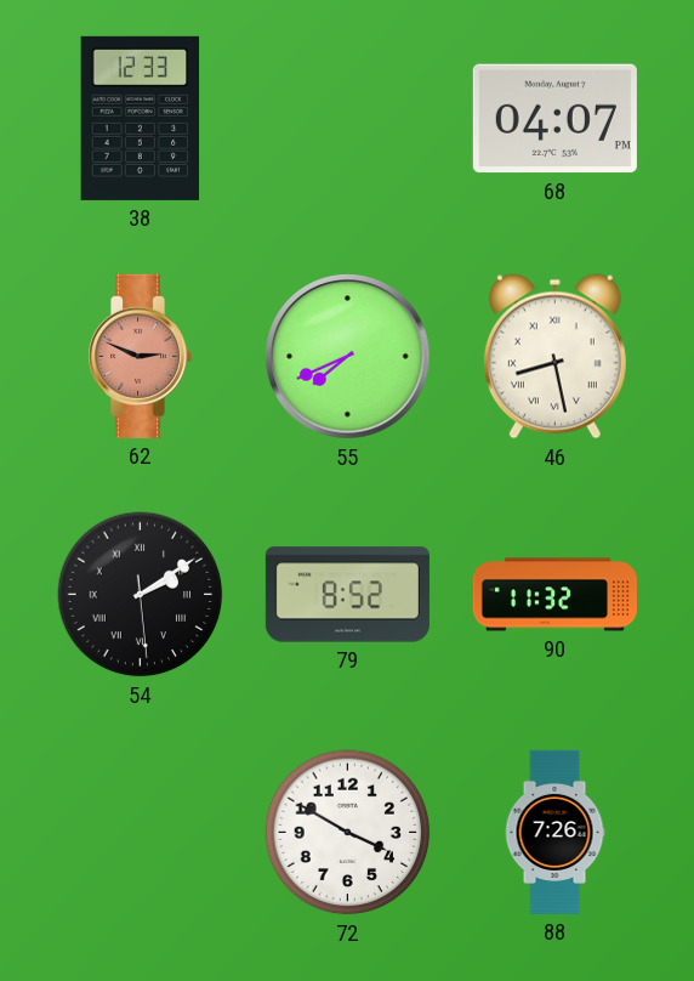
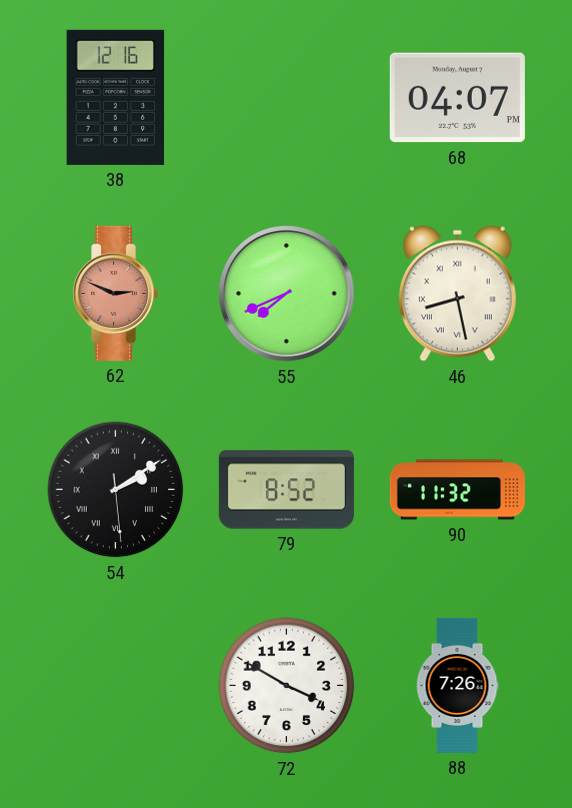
38: 12:33 -> 12:16 (116, 97)
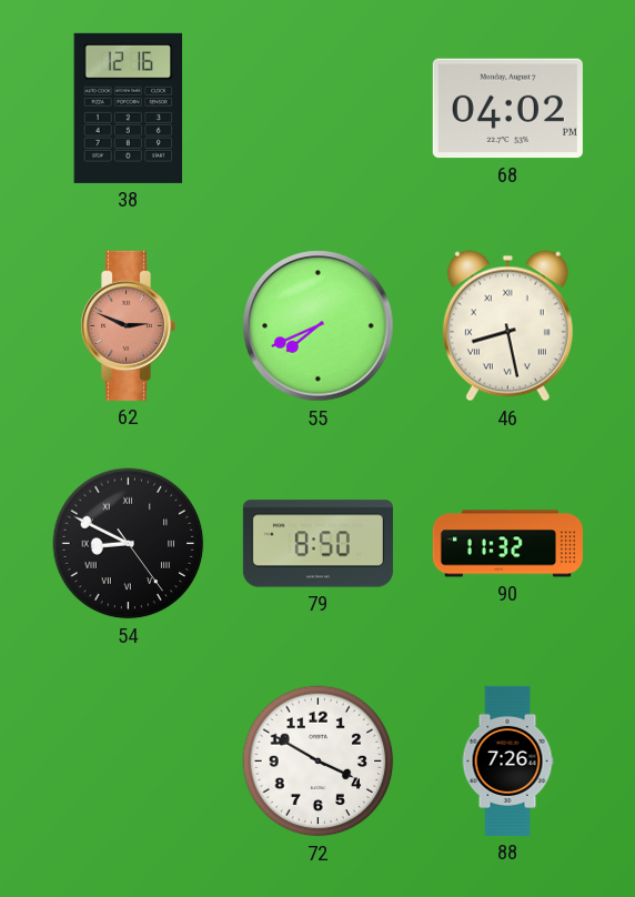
68: 04:07 -> 04:02 (507, 109)
54: 2:09 -> 8:49 (129, 544)
79: 8:52 -> 8:50 (317, 544)
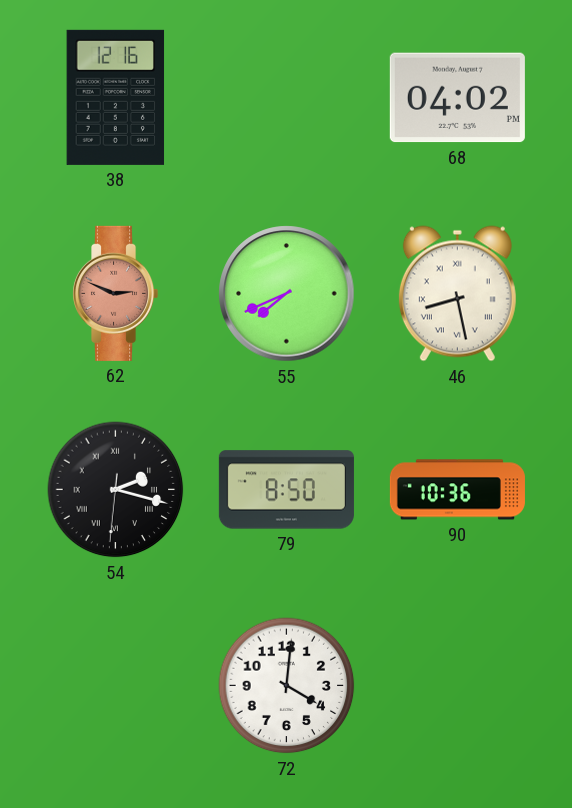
54: 8:49 -> 2:17 (116, 490)
90: 11:32 -> 10:36 (457, 490)
72: 3:50 -> 4:01 (287, 686)
88: 7:26 -> none (507, 760)
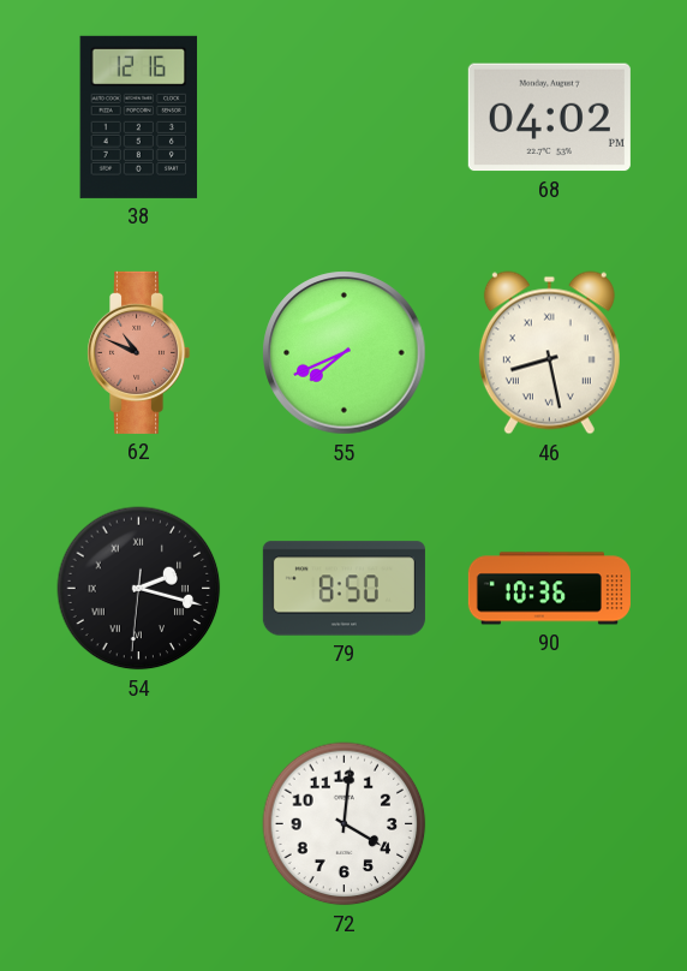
62: 2:49 -> 10:49 (139, 352)
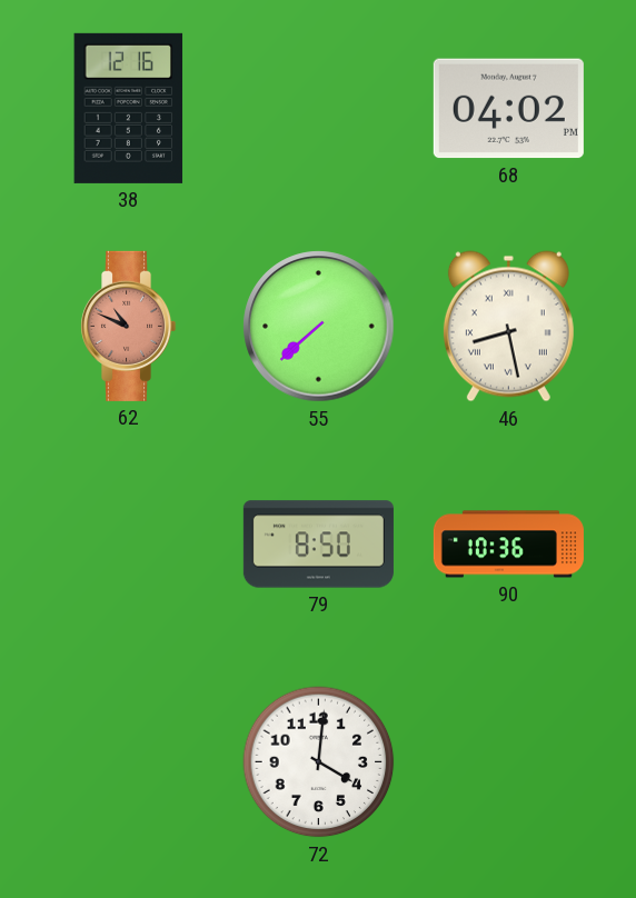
55: 7:41 -> 7:38 (319, 327)
54: 2:17 -> none (139, 589)
